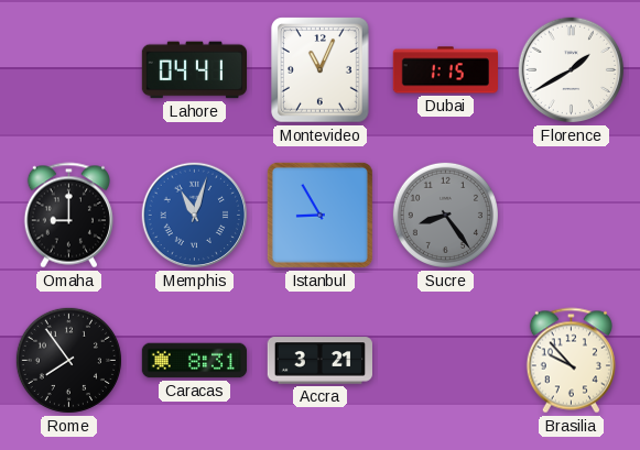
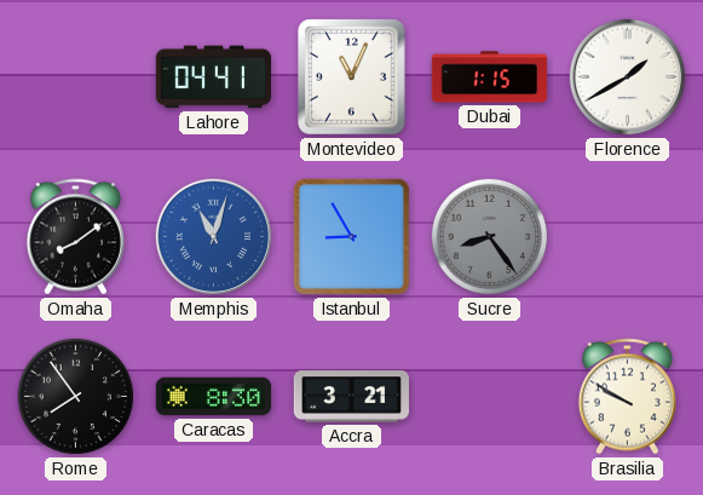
Omaha: 9:00 -> 8:09 (75, 237)
Caracas: 8:31 -> 8:30 (214, 397)
Brasilia: 9:53 -> 9:50 (627, 397)
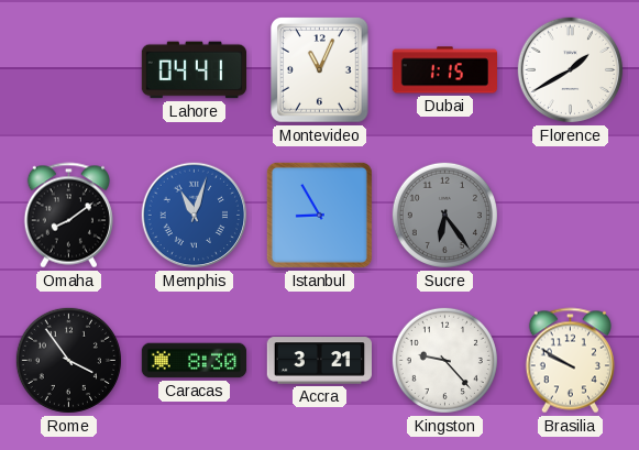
Sucre: 8:24 -> 6:24 (444, 215)
Rome: 7:54 -> 3:54 (68, 360)
Kingston: none -> 9:23 (444, 360)
